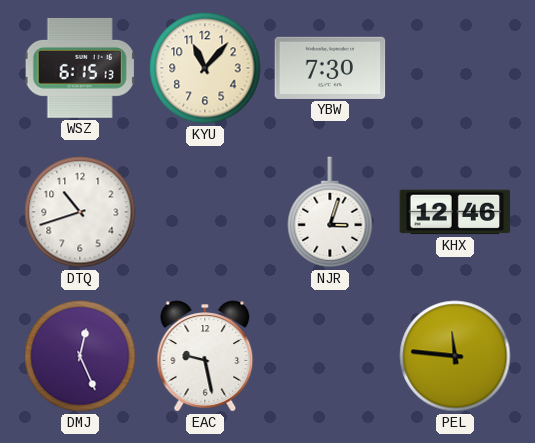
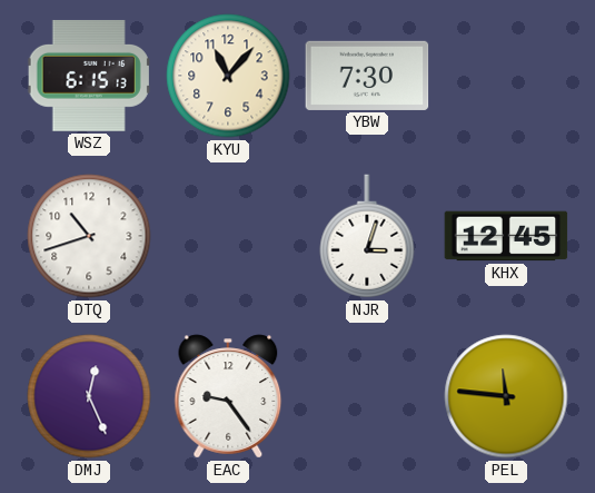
KHX: 12:46 -> 12:45 (506, 236)
EAC: 9:28 -> 9:24 (228, 396)
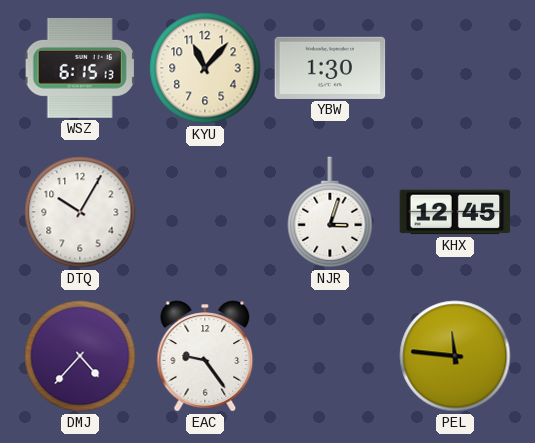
YBW: 7:30 -> 1:30 (330, 68)
DTQ: 10:42 -> 10:05 (80, 212)
DMJ: 12:26 -> 4:37 (80, 356)
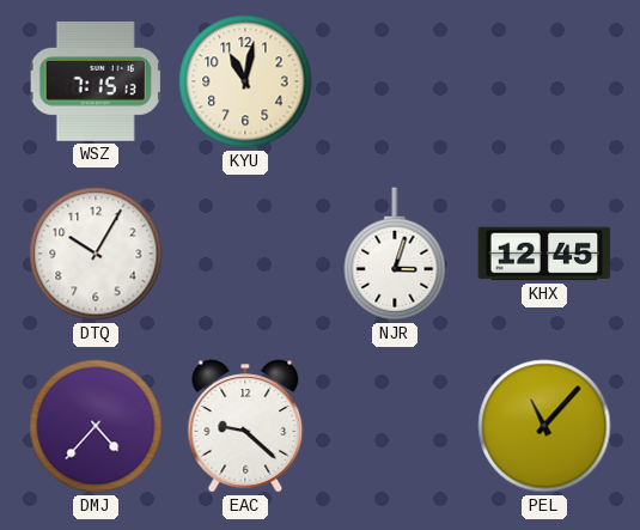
WSZ: 6:15 -> 7:15 (96, 81)
KYU: 11:07 -> 11:02 (245, 81)
YBW: 1:30 -> none (330, 68)
EAC: 9:24 -> 9:22 (245, 426)
PEL: 11:46 -> 11:07 (544, 426)
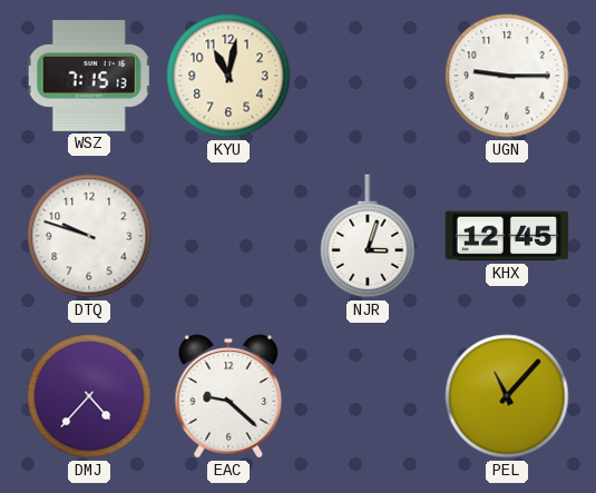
UGN: none -> 9:15 (507, 76)
DTQ: 10:05 -> 9:48 (89, 236)
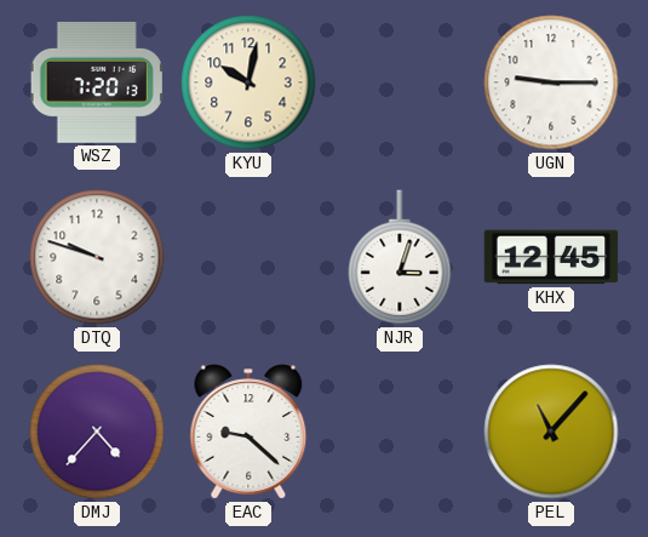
WSZ: 7:15 -> 7:20 (97, 82)
KYU: 11:02 -> 10:02 (248, 82)
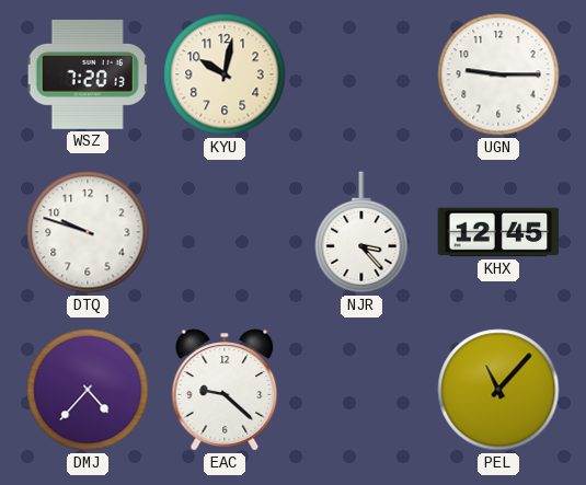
NJR: 3:03 -> 3:23 (361, 232)
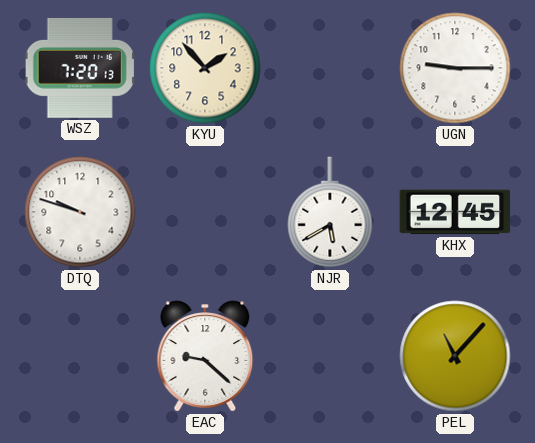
KYU: 10:02 -> 1:53 (205, 68)
NJR: 3:23 -> 5:40 (330, 212)
DMJ: 4:37 -> none (88, 390)
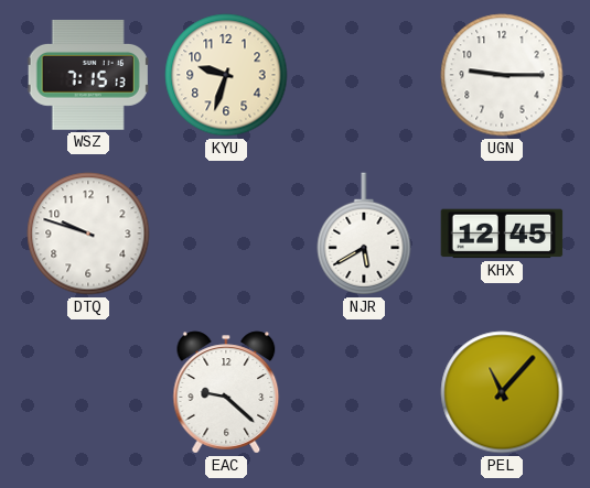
WSZ: 7:20 -> 7:15 (88, 75)
KYU: 1:53 -> 9:33 (226, 75)
